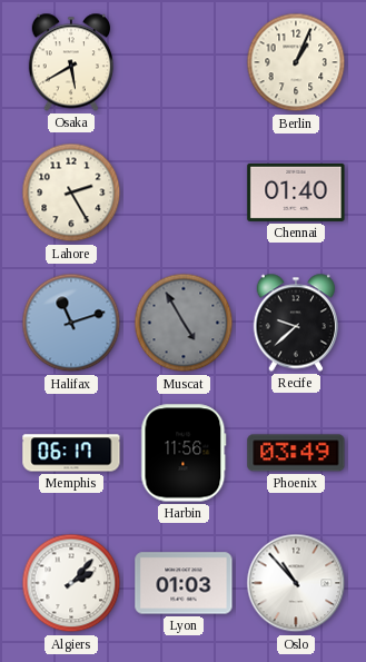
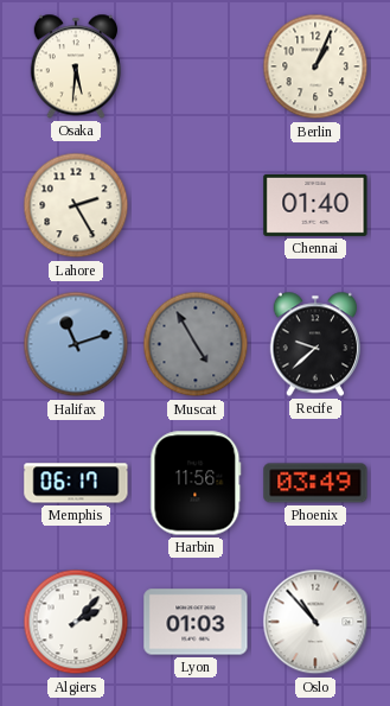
Osaka: 5:40 -> 5:31 (75, 66)
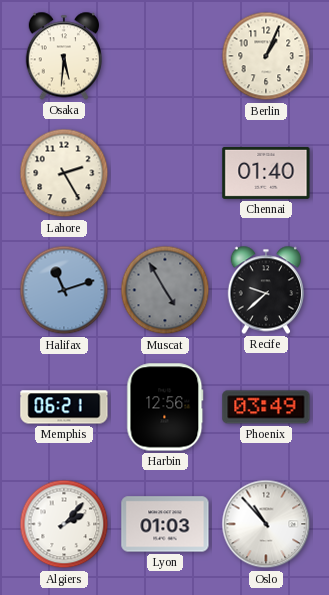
Memphis: 06:17 -> 06:21 (64, 407)
Harbin: 11:56 -> 12:56 (165, 407)
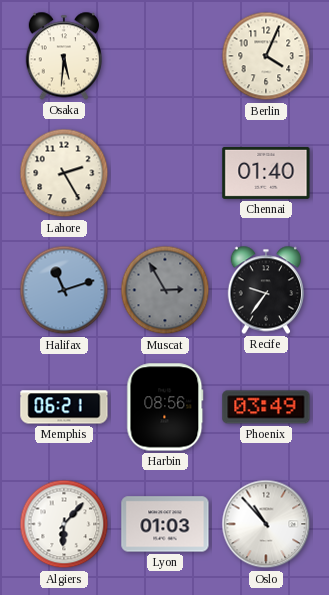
Berlin: 1:04 -> 4:04 (266, 56)
Muscat: 4:55 -> 2:55 (165, 290)
Recife: 9:38 -> 9:36 (265, 290)
Harbin: 12:56 -> 08:56 (165, 407)
Algiers: 2:07 -> 6:07 (64, 524)
